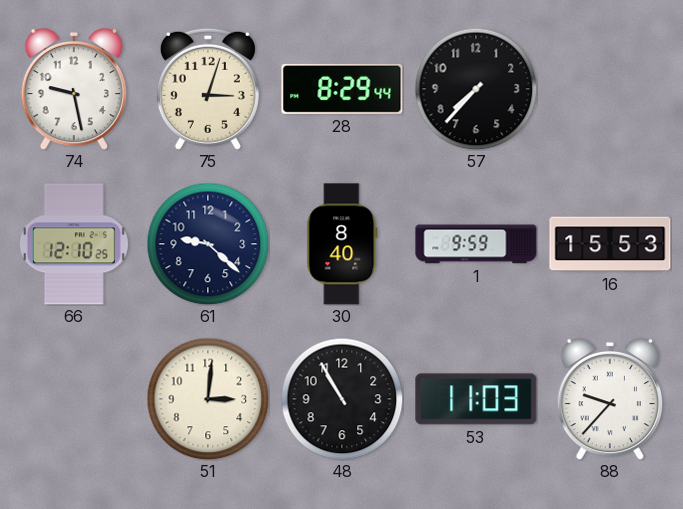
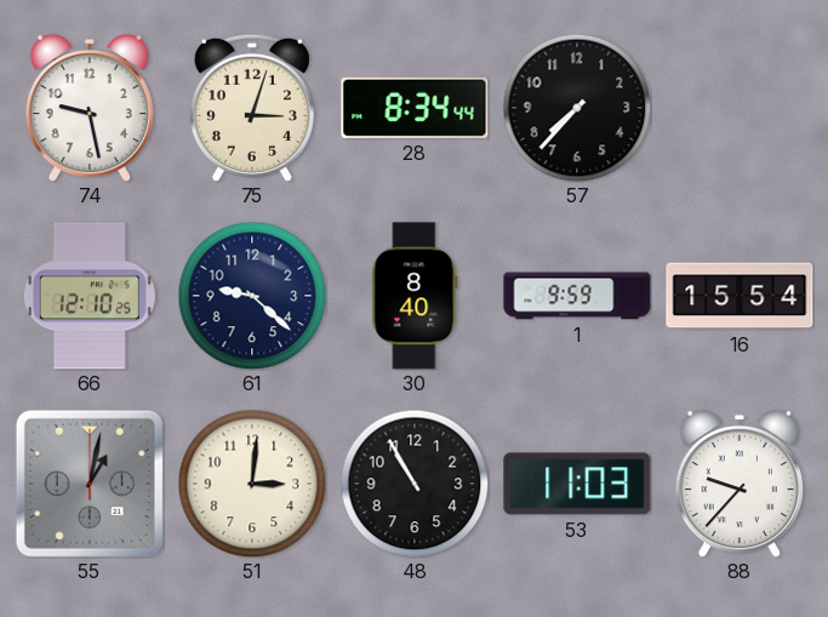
28: 8:29 -> 8:34 (415, 108)
16: 15:53 -> 15:54 (740, 296)
55: none -> 1:02 (90, 484)
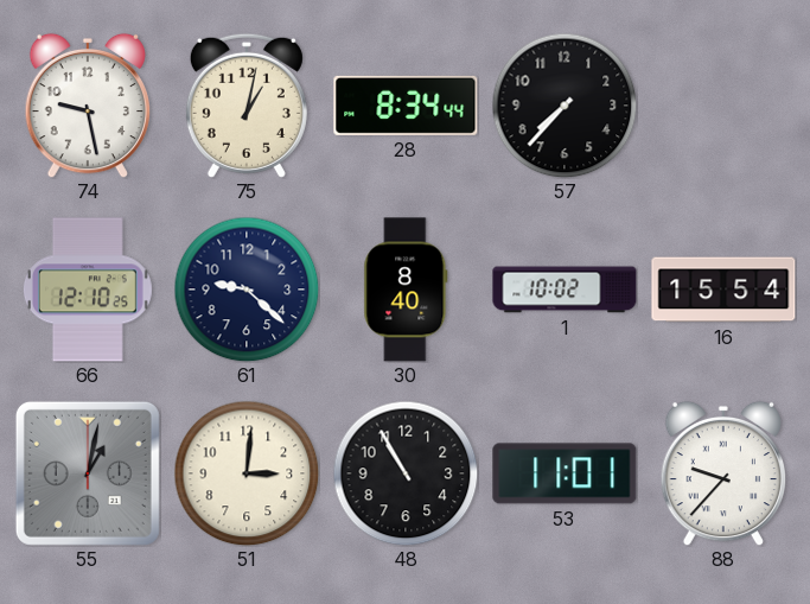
75: 3:03 -> 1:02 (247, 106)
1: 9:59 -> 10:02 (565, 290)
53: 11:03 -> 11:01 (565, 473)
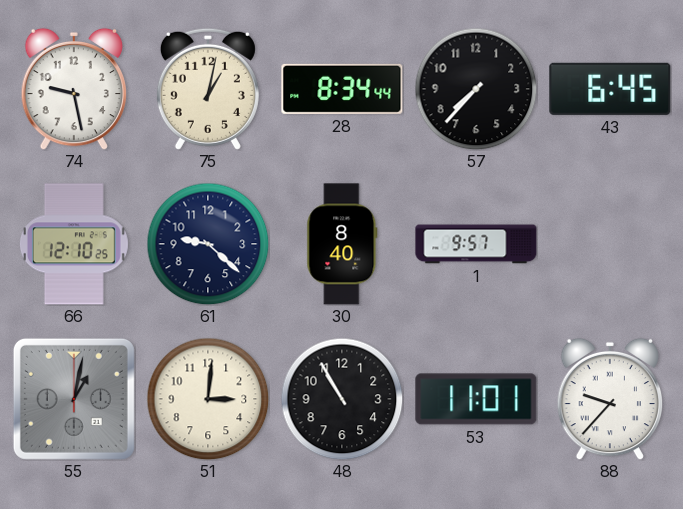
43: none -> 6:45 (610, 89)
1: 10:02 -> 9:57 (476, 244)
16: 15:54 -> none (723, 290)
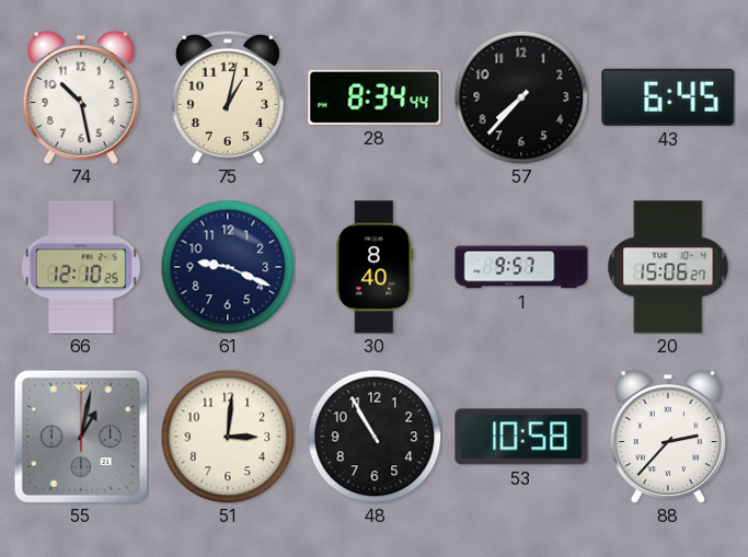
74: 9:28 -> 10:28 (80, 97)
61: 9:22 -> 9:19 (228, 267)
20: none -> 15:06 (668, 267)
53: 11:01 -> 10:58 (521, 437)
88: 9:37 -> 2:37 (667, 437)
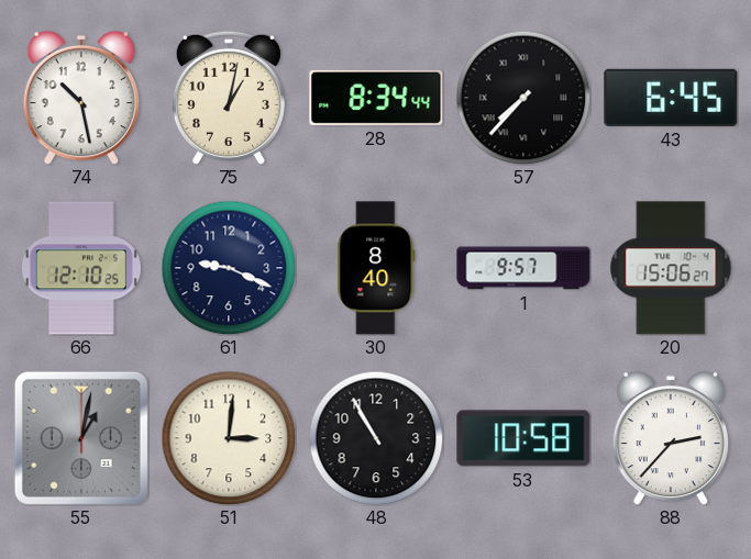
57 numerals: Arabic -> Roman (523, 98)
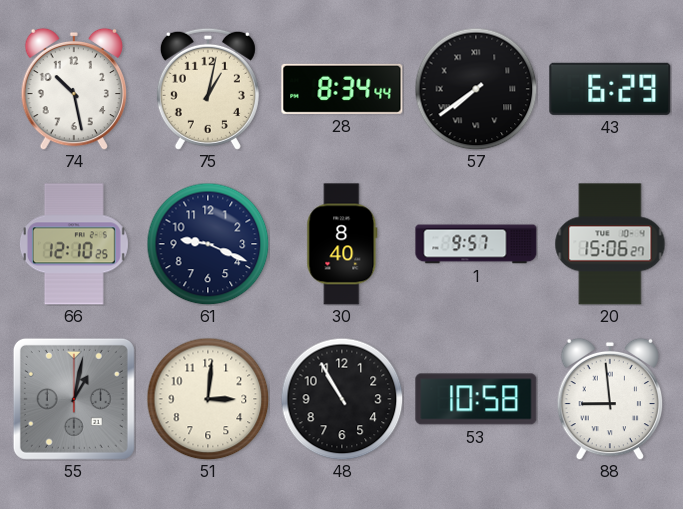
57: 7:37 -> 7:39 (476, 89)
43: 6:45 -> 6:29 (610, 89)
88: 2:37 -> 8:59 (609, 399)
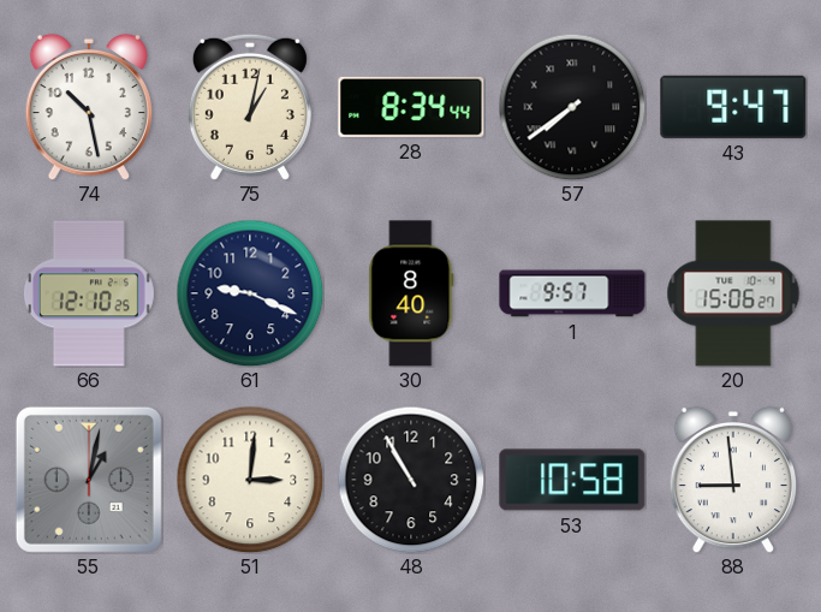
43: 6:29 -> 9:47 (733, 107)
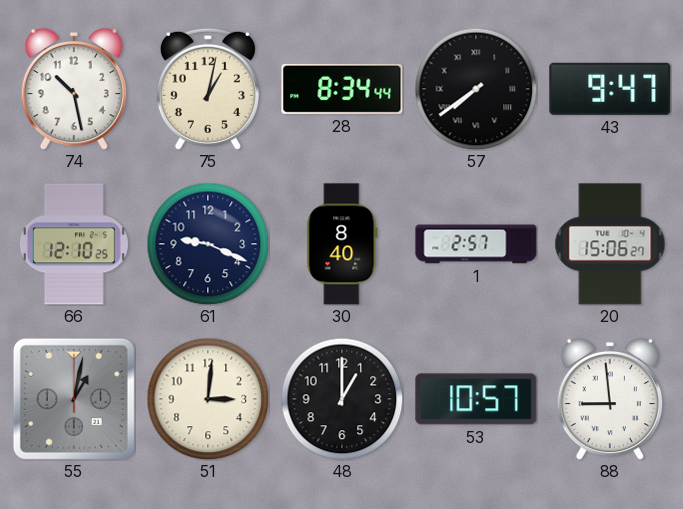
1: 9:57 -> 2:57 (476, 244)
48: 10:55 -> 1:00 (342, 399)
53: 10:58 -> 10:57 (476, 399)
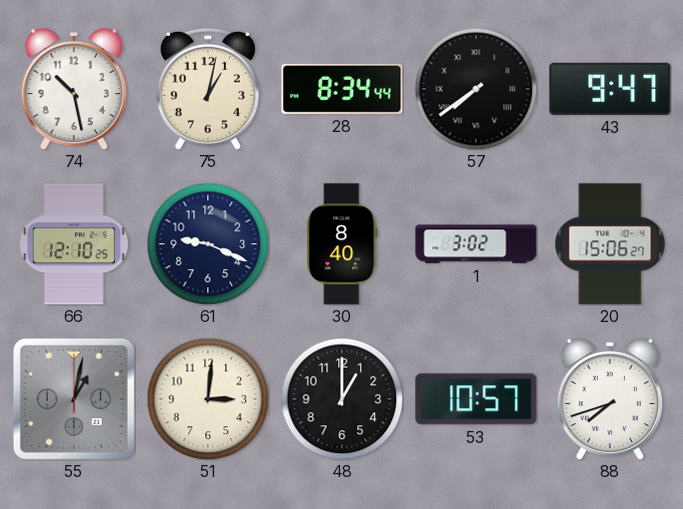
1: 2:57 -> 3:02 (476, 244)
88: 8:59 -> 7:42 (609, 399)
